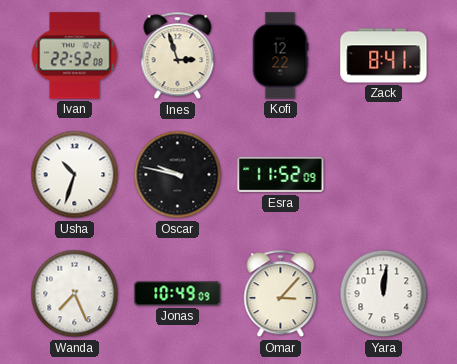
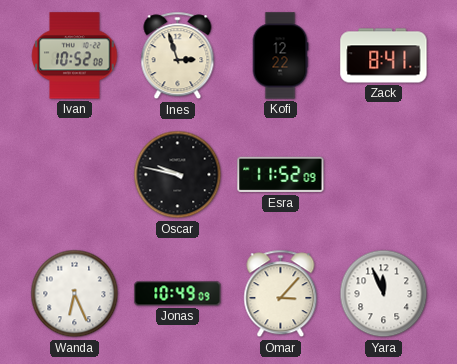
Ivan: 22:52 -> 10:52 (75, 56)
Usha: 10:33 -> none (75, 175)
Wanda: 7:26 -> 6:26 (75, 294)
Yara: 12:01 -> 11:56 (384, 294)
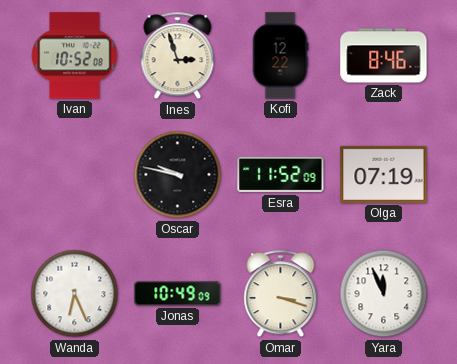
Zack: 8:41 -> 8:46 (384, 56)
Olga: none -> 07:19 (384, 174)
Omar: 3:07 -> 3:18 (281, 294)
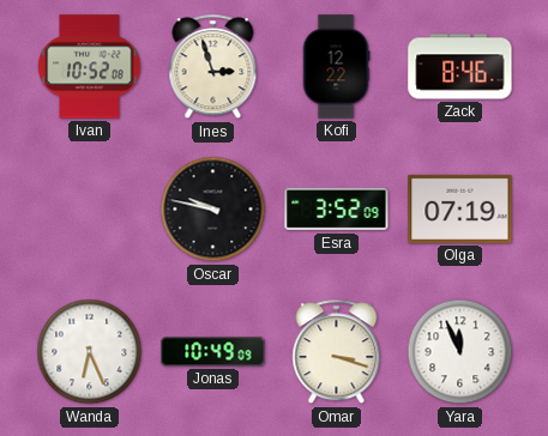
Esra: 11:52 -> 3:52 (337, 210)
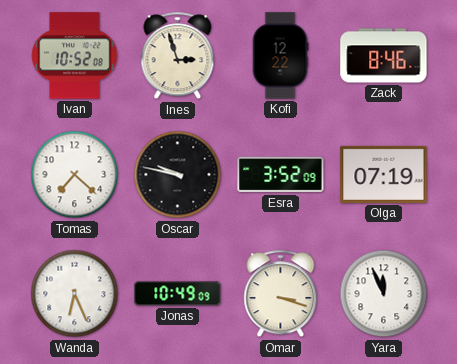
Tomas: none -> 7:22 (75, 175)
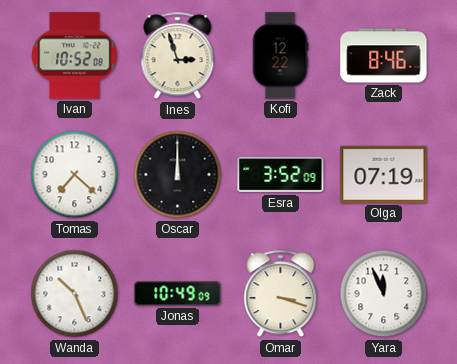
Oscar: 9:47 -> 12:00 (178, 175)
Wanda: 6:26 -> 10:26 (75, 294)
